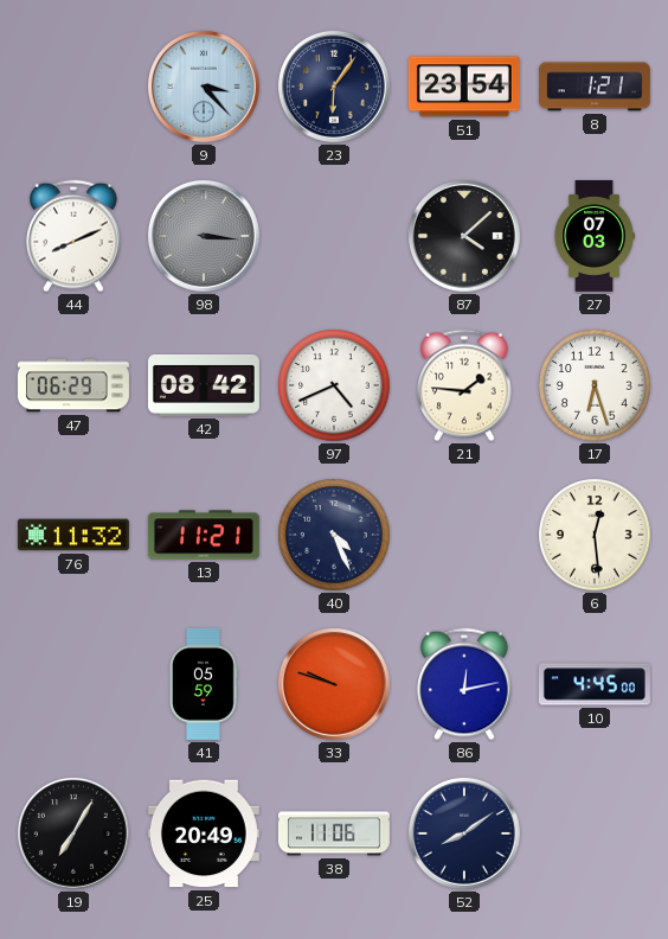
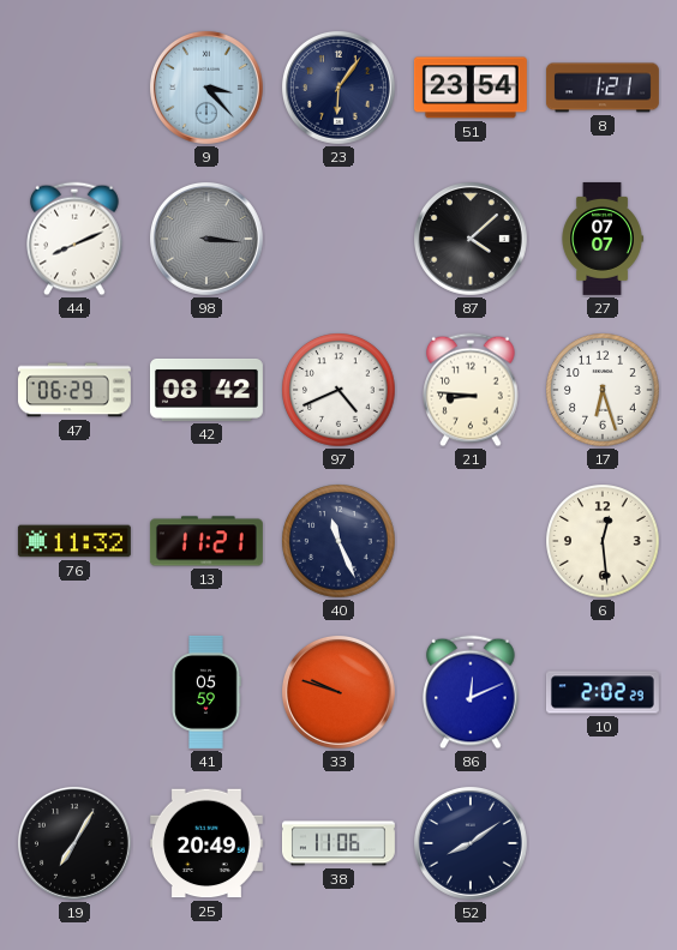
27: 07:03 -> 07:07 (603, 239)
21: 1:46 -> 8:46 (471, 390)
40: 4:26 -> 11:26 (338, 541)
86: 12:13 -> 12:11 (471, 692)
10: 4:45 -> 2:02 (603, 692)
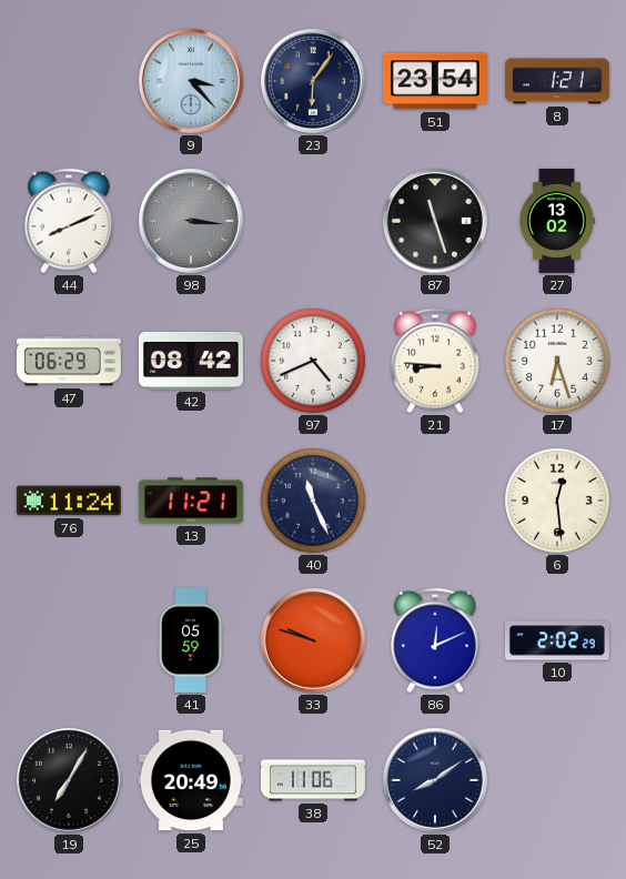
87: 4:08 -> 11:27 (435, 221)
27: 07:07 -> 13:02 (557, 221)
76: 11:32 -> 11:24 (69, 501)
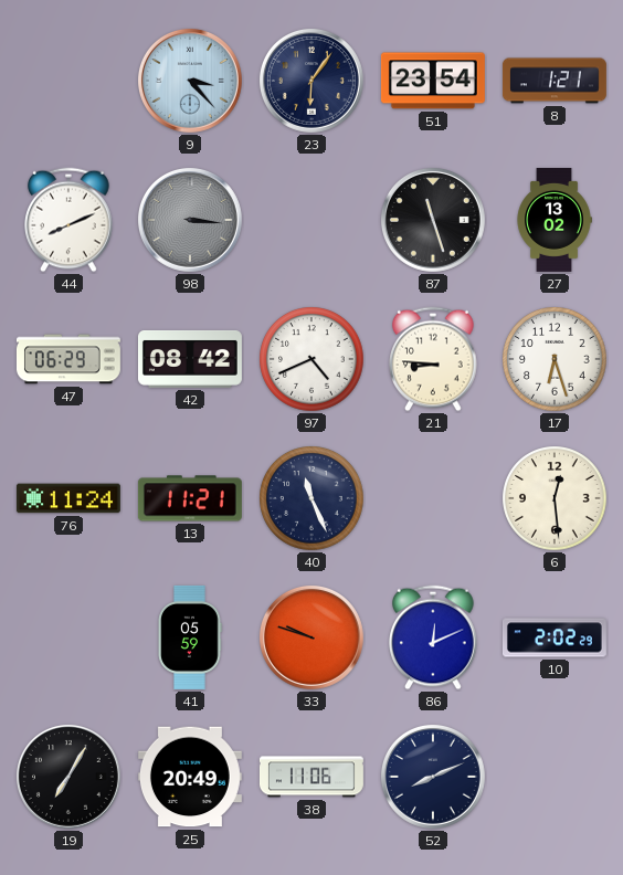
52: 8:09 -> 8:11 (433, 777)
